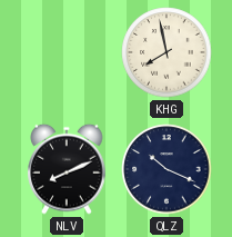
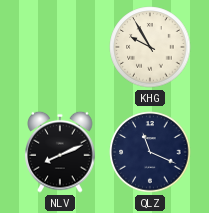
KHG: 7:58 -> 9:55 (150, 47)
QLZ: 10:19 -> 11:19 (150, 152)
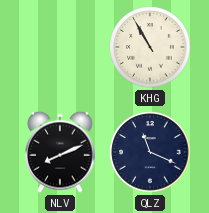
KHG: 9:55 -> 10:55 (150, 47)
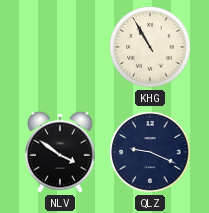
NLV: 8:11 -> 3:51 (60, 152)
QLZ: 11:19 -> 9:19 (150, 152)
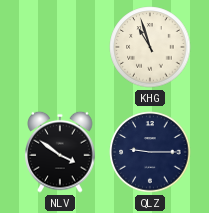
KHG: 10:55 -> 10:57 (150, 47)
QLZ: 9:19 -> 9:15 (150, 152)
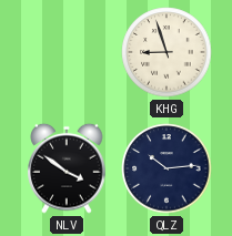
KHG: 10:57 -> 8:57 (167, 52)
QLZ: 9:15 -> 10:14 (167, 168)
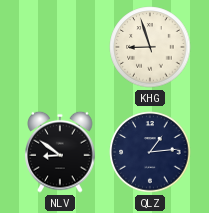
NLV: 3:51 -> 8:51 (60, 152)
QLZ: 10:14 -> 1:14 (150, 152)
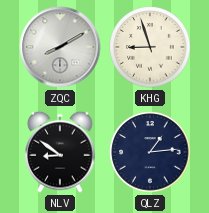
ZQC: none -> 8:10 (60, 47)
